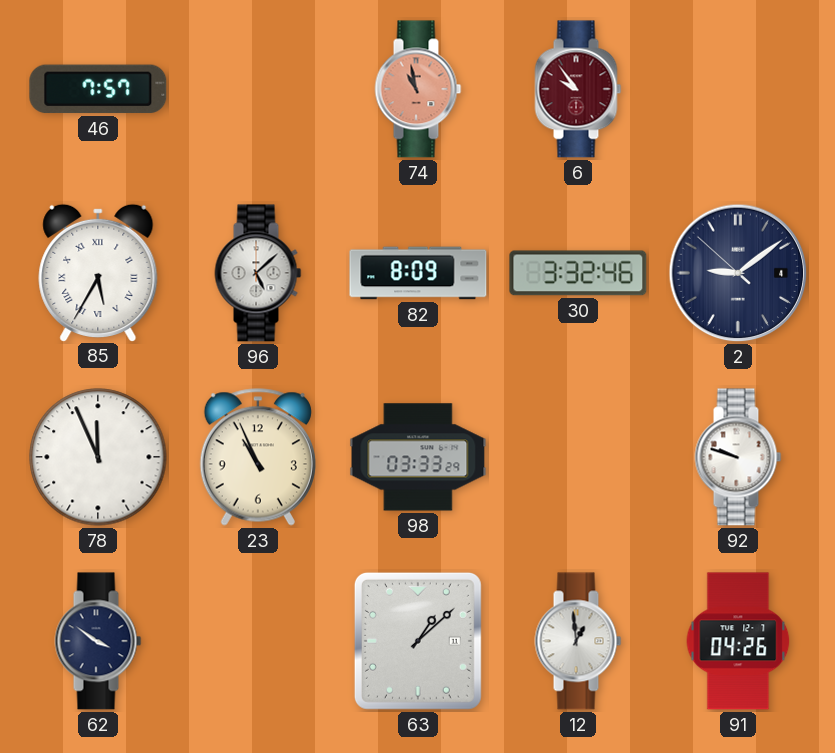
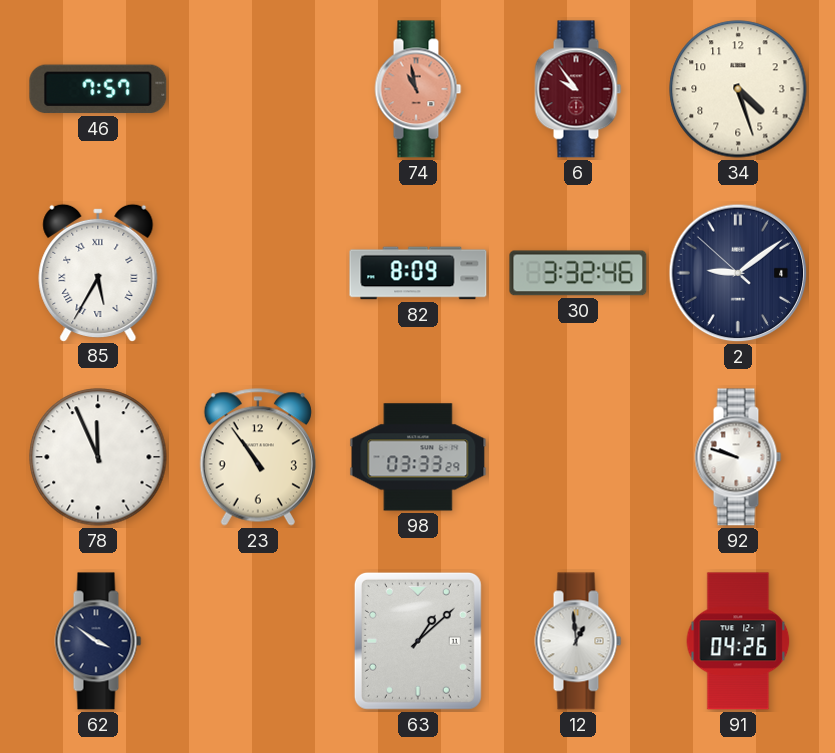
34: none -> 4:27 (738, 89)
96: 5:08 -> none (258, 273)
23: 10:56 -> 10:54 (258, 457)
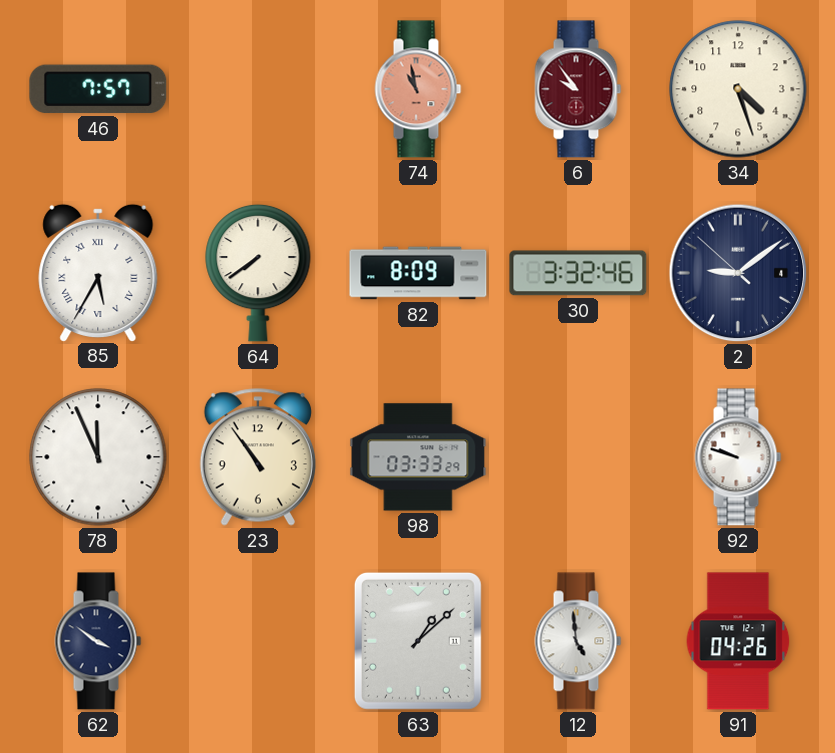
64: none -> 7:39 (258, 273)
12: 12:59 -> 4:59 (578, 641)
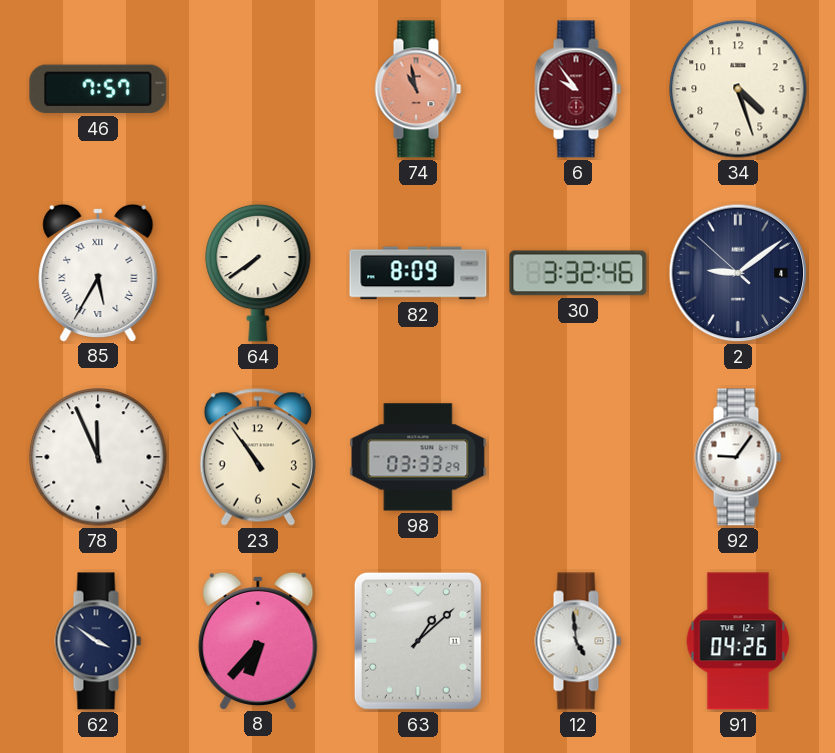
92: 9:48 -> 9:06 (738, 457)
8: none -> 6:37 (258, 640)
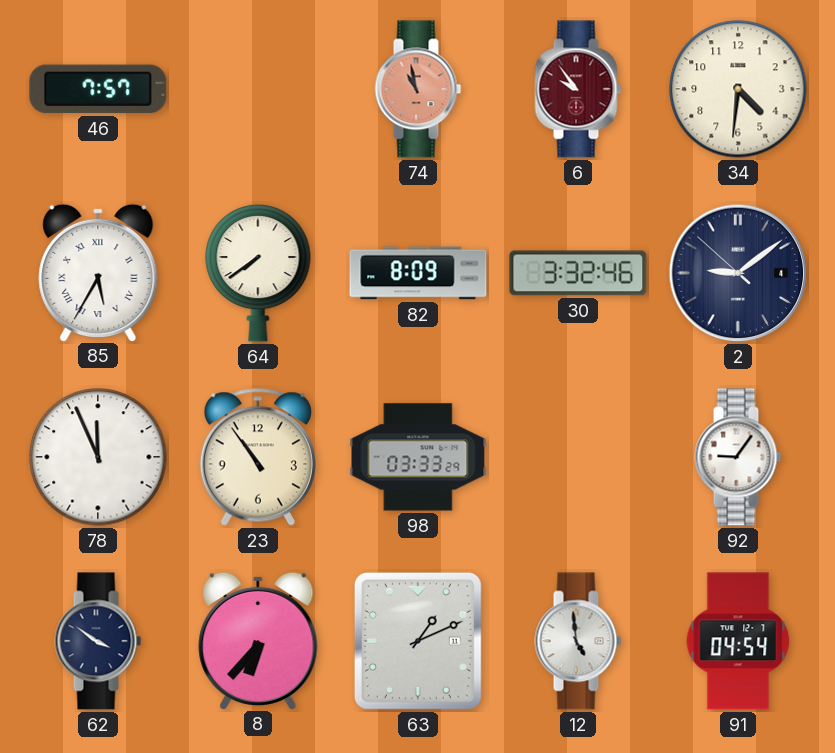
34: 4:27 -> 4:31 (738, 89)
63: 1:08 -> 1:11 (418, 641)
91: 04:26 -> 04:54 (738, 641)
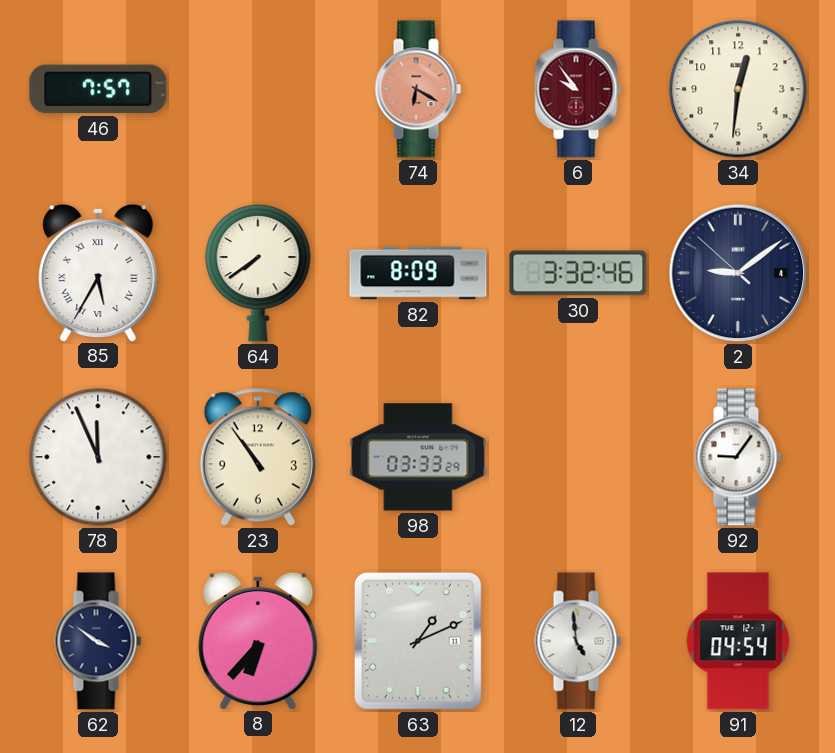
74: 10:58 -> 6:20 (418, 89)
34: 4:31 -> 12:31 (738, 89)
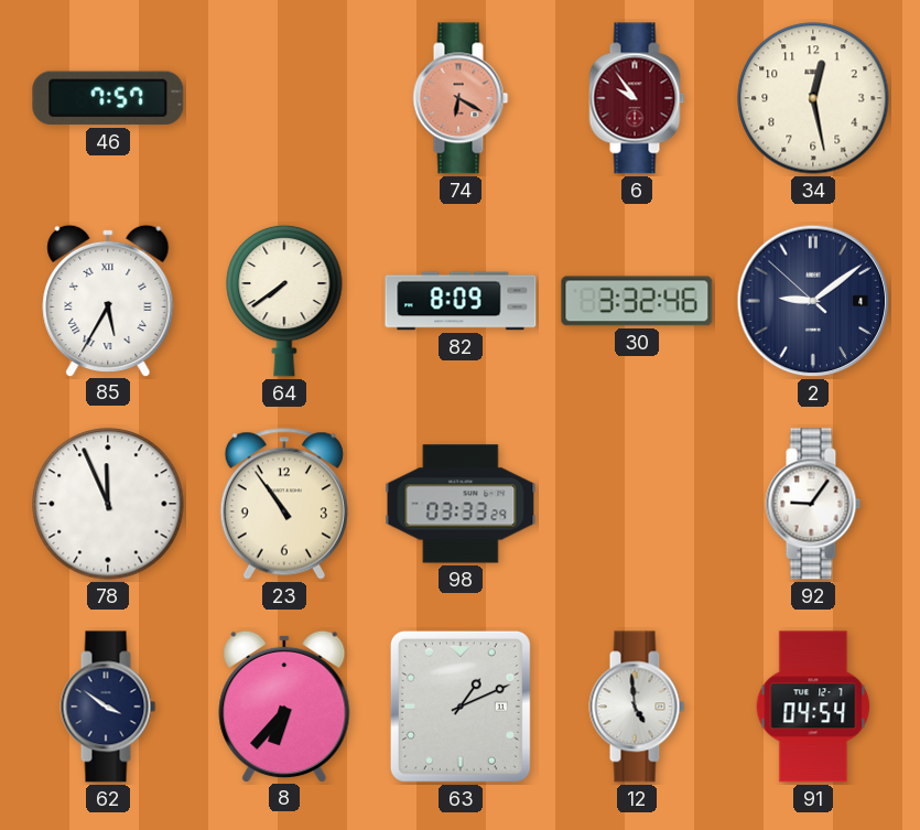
34: 12:31 -> 12:28 (813, 98)
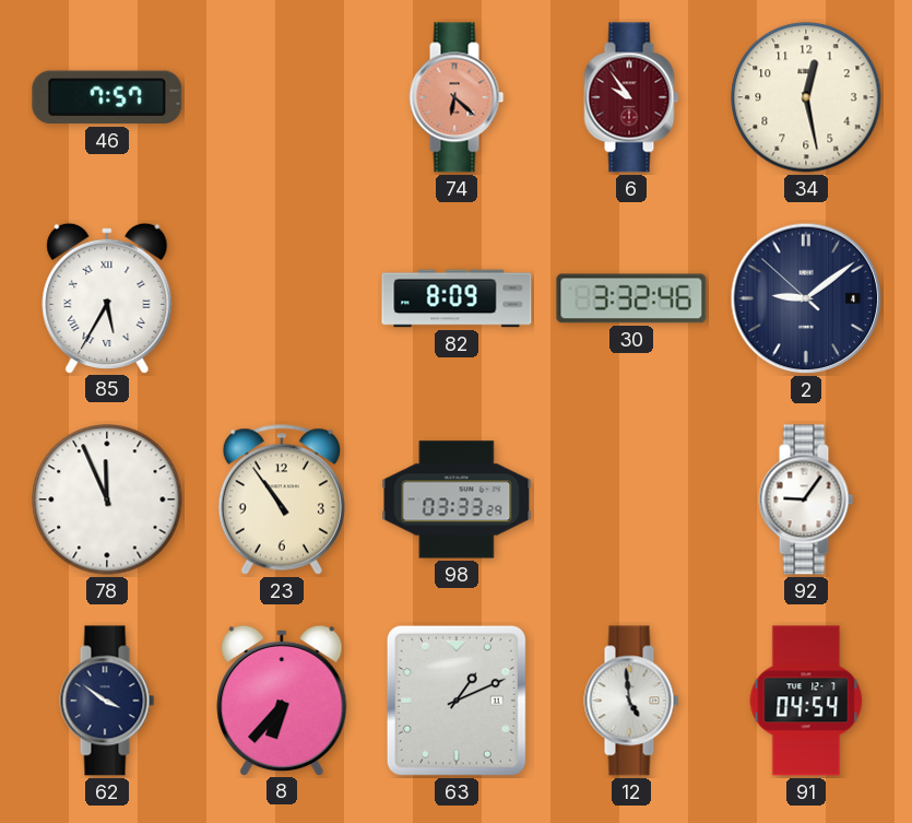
74: 6:20 -> 6:22 (457, 97)
64: 7:39 -> none (284, 301)
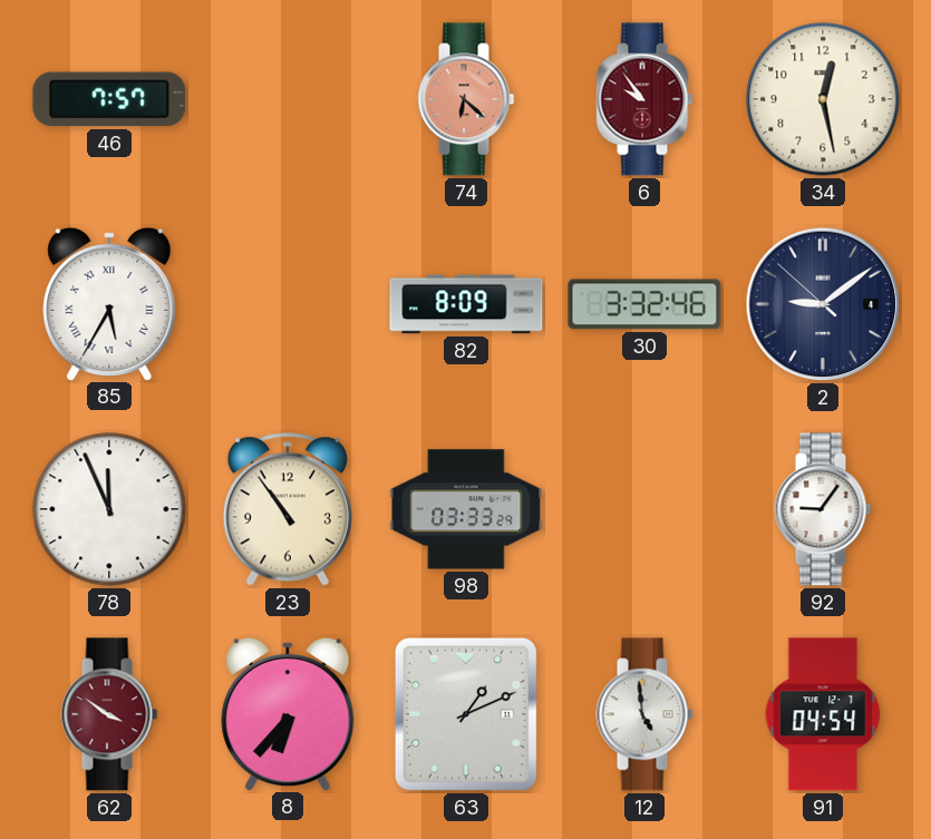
62 dial: navy -> burgundy (109, 714)
